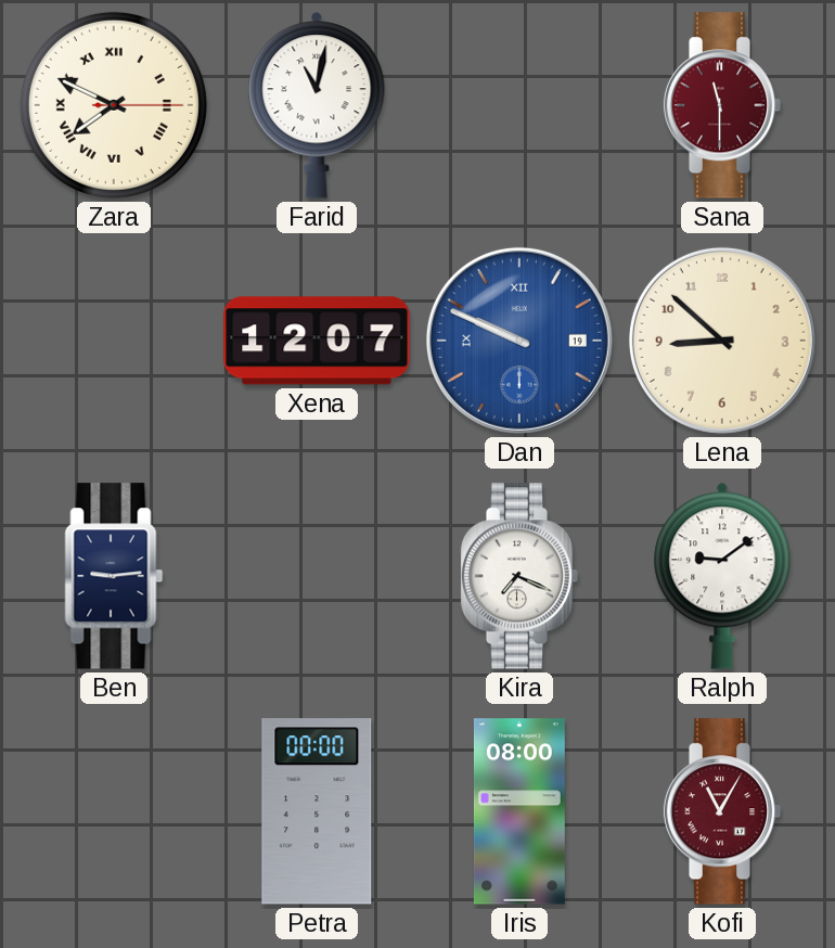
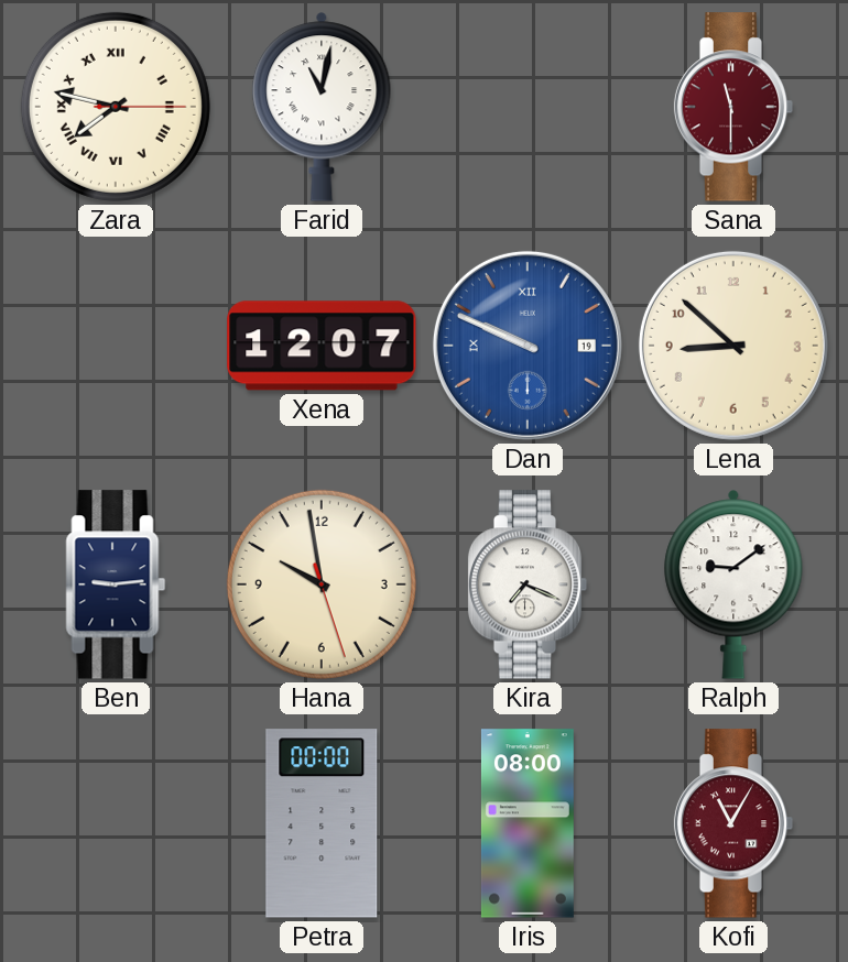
Zara: 7:49 -> 7:47 (116, 107)
Hana: none -> 9:58 (322, 584)
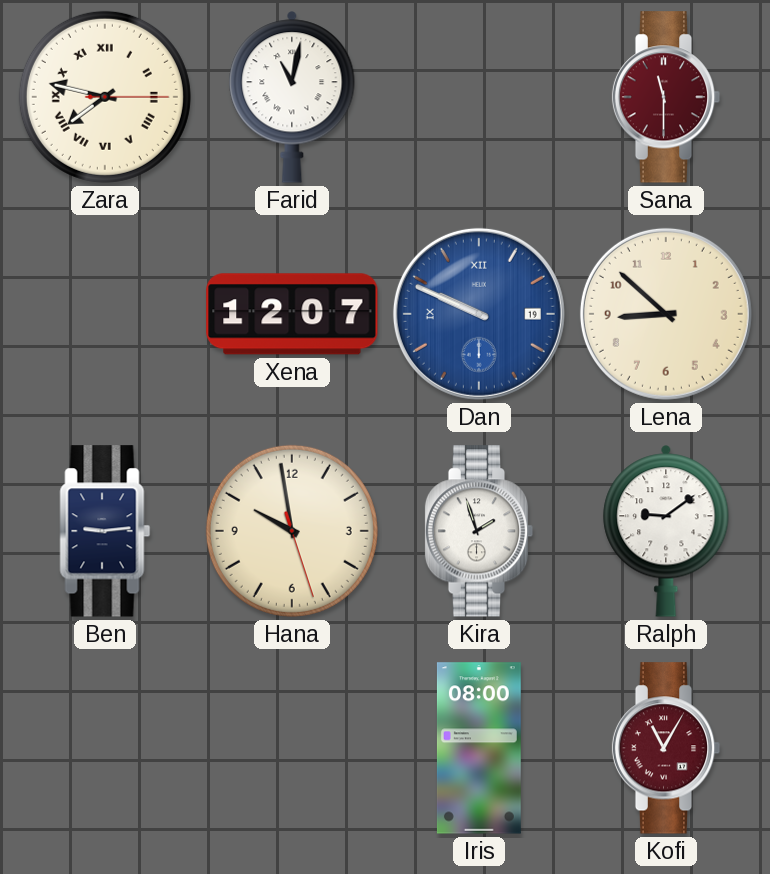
Kira: 7:19 -> 1:57 (479, 531)
Petra: 00:00 -> none (322, 823)
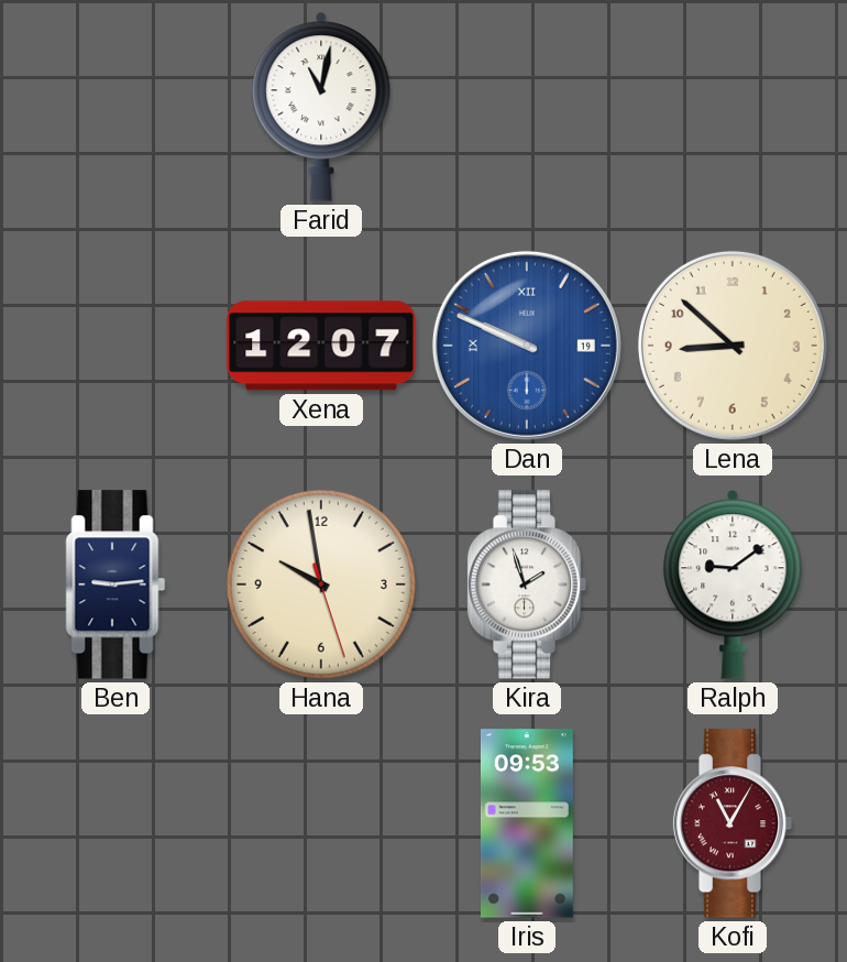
Zara: 7:47 -> none (105, 97)
Sana: 11:30 -> none (666, 97)
Iris: 08:00 -> 09:53 (527, 823)
